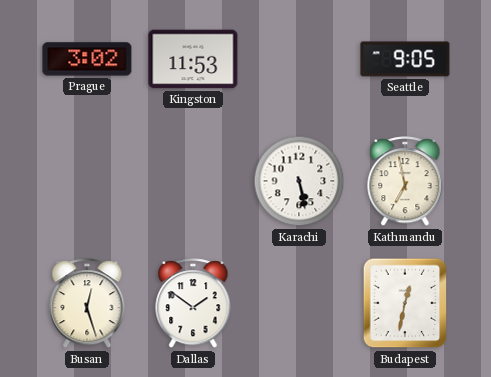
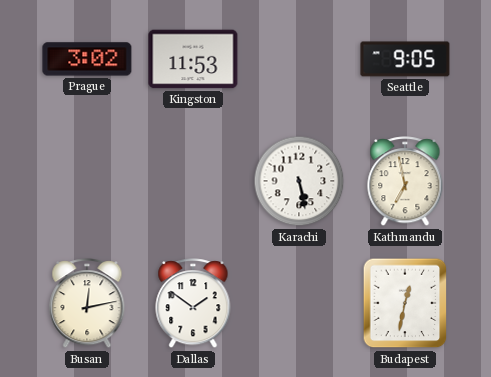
Busan: 12:27 -> 12:13 (87, 304)
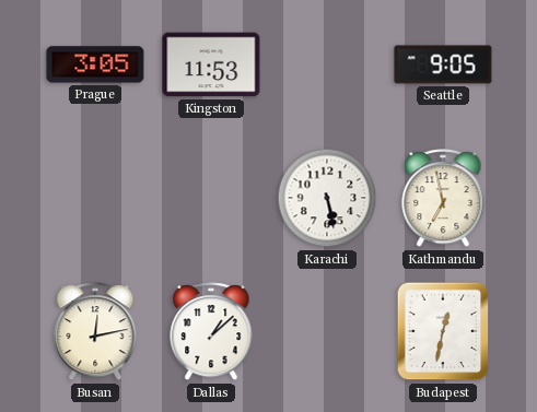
Prague: 3:02 -> 3:05 (95, 64)
Dallas: 1:51 -> 1:08 (211, 332)
